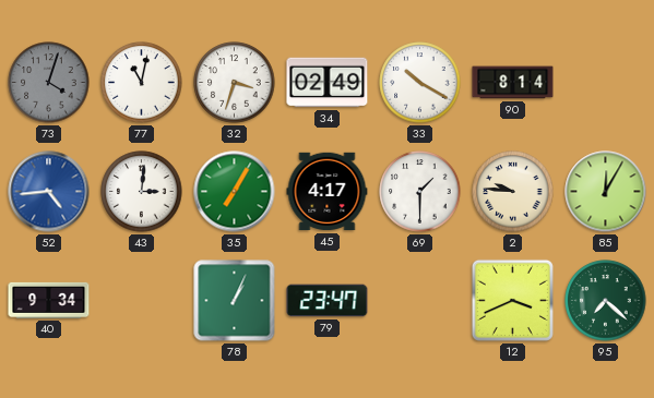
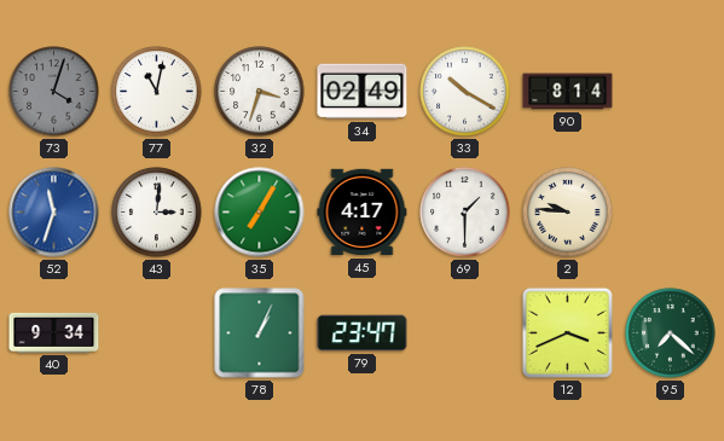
52: 4:44 -> 11:33 (54, 213)
85: 12:05 -> none (606, 192)
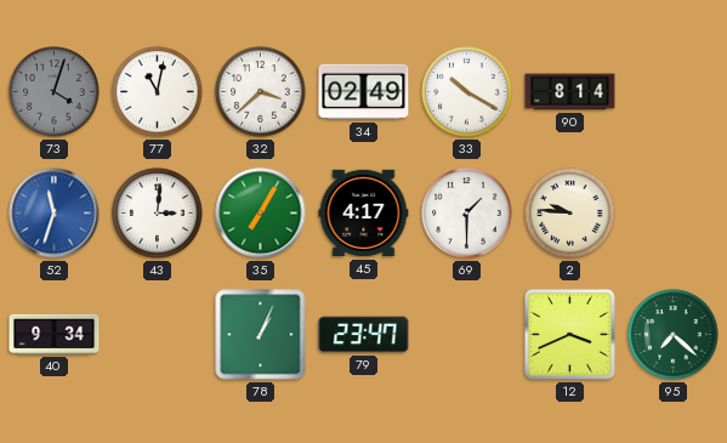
32: 3:33 -> 3:38 (261, 92)
